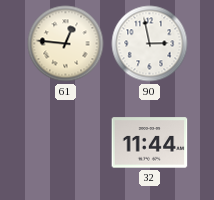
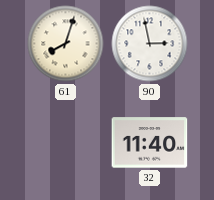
61: 12:46 -> 8:03 (66, 44)
32: 11:44 -> 11:40 (150, 143)
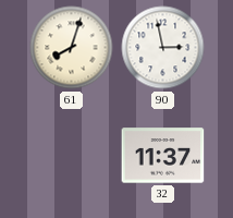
32: 11:40 -> 11:37 (163, 156)
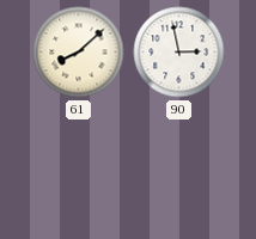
61: 8:03 -> 8:08 (79, 53)
32: 11:37 -> none (163, 156)
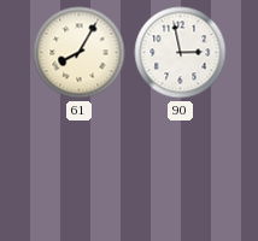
61: 8:08 -> 8:05 (80, 53)
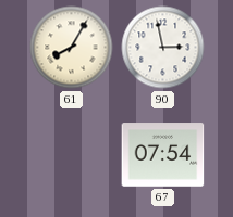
67: none -> 07:54 (163, 155)
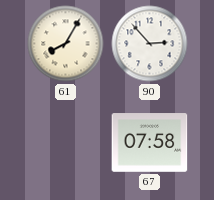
90: 2:58 -> 2:53 (150, 44)
67: 07:54 -> 07:58 (150, 143)
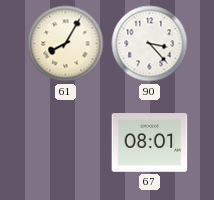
90: 2:53 -> 3:23 (150, 44)
67: 07:58 -> 08:01 (150, 143)
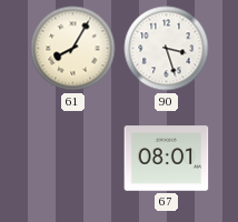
90: 3:23 -> 3:27 (167, 49)
